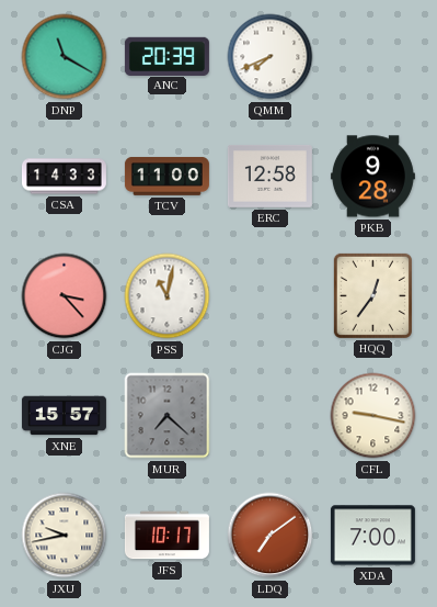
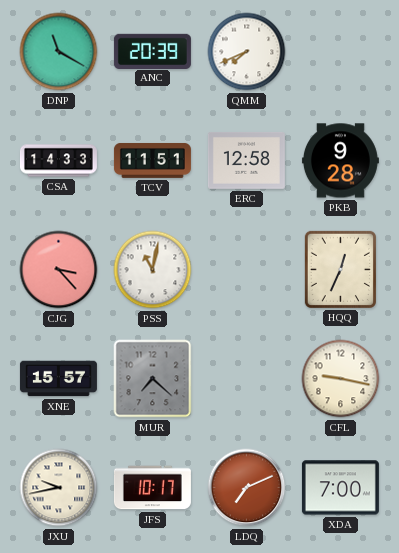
TCV: 11:00 -> 11:51 (152, 160)
HQQ: 12:36 -> 12:34 (340, 269)
LDQ: 7:09 -> 7:11 (247, 488)
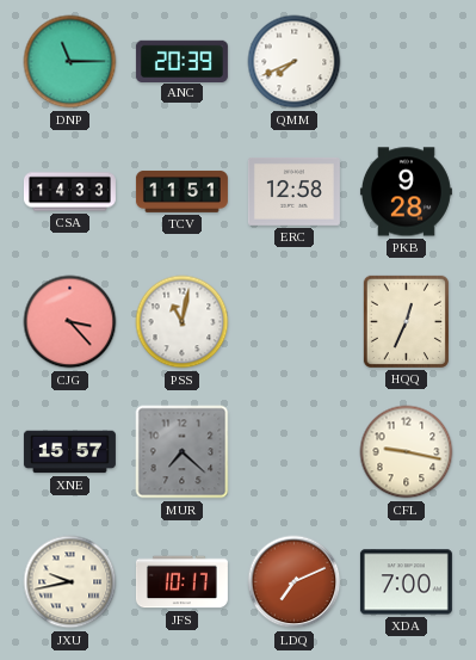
DNP: 11:20 -> 11:15 (70, 62)
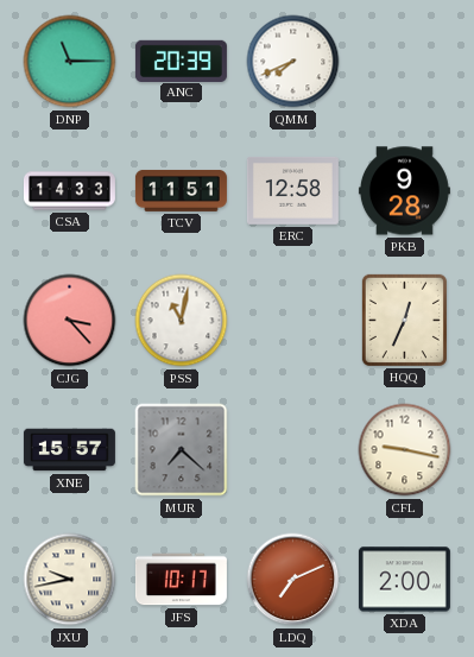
XDA: 7:00 -> 2:00 (404, 580)
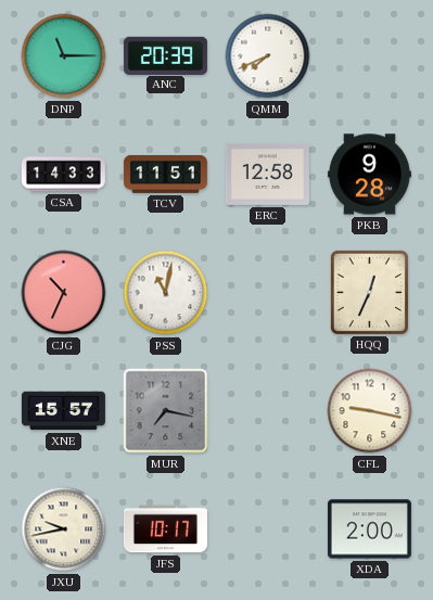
CJG: 3:23 -> 10:34 (64, 293)
MUR: 7:22 -> 7:17 (166, 411)
LDQ: 7:11 -> none (293, 580)
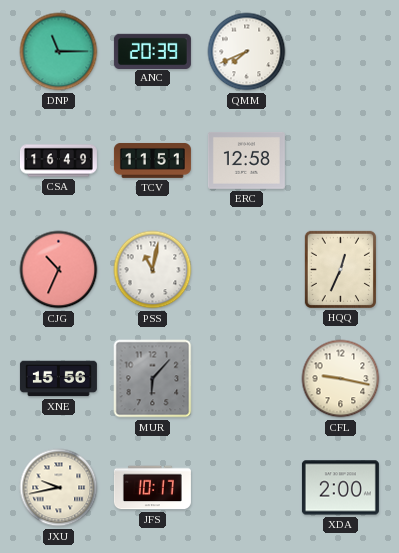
CSA: 14:33 -> 16:49 (58, 161)
PKB: 9:28 -> none (369, 175)
XNE: 15:57 -> 15:56 (58, 379)
MUR: 7:17 -> 6:07 (153, 379)
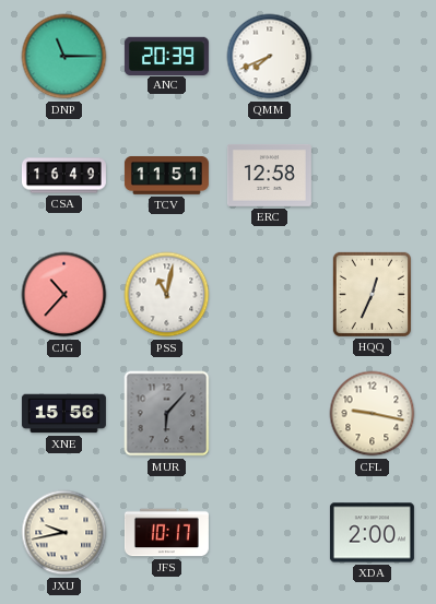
CJG: 10:34 -> 10:37 (64, 295)
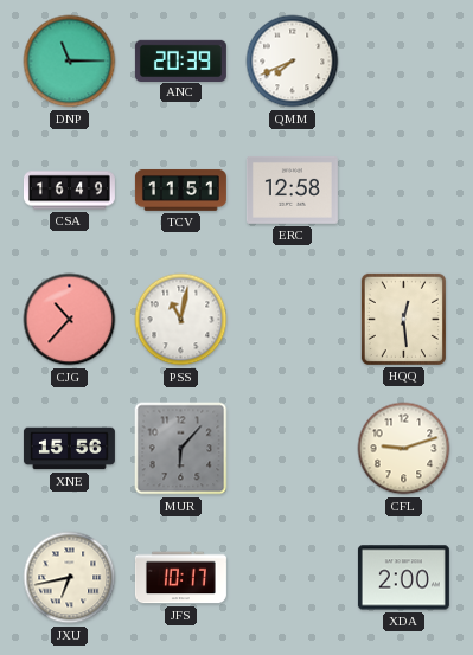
HQQ: 12:34 -> 12:29 (403, 319)
CFL: 9:17 -> 9:12 (404, 449)
JXU: 9:43 -> 6:43 (70, 578)
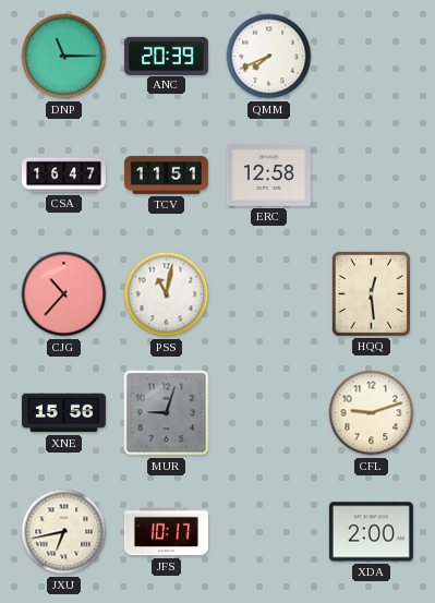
CSA: 16:49 -> 16:47 (63, 176)
MUR: 6:07 -> 9:03 (167, 413)
